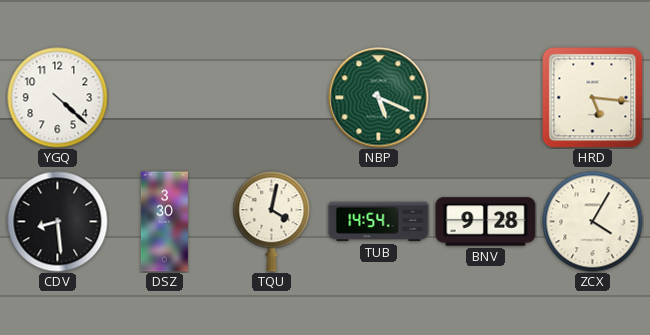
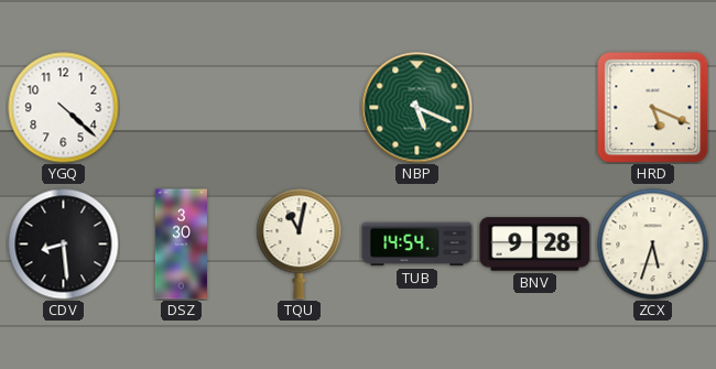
HRD: 5:16 -> 5:19 (652, 107)
TQU: 4:02 -> 11:02 (300, 245)
ZCX: 4:05 -> 5:33 (653, 245)
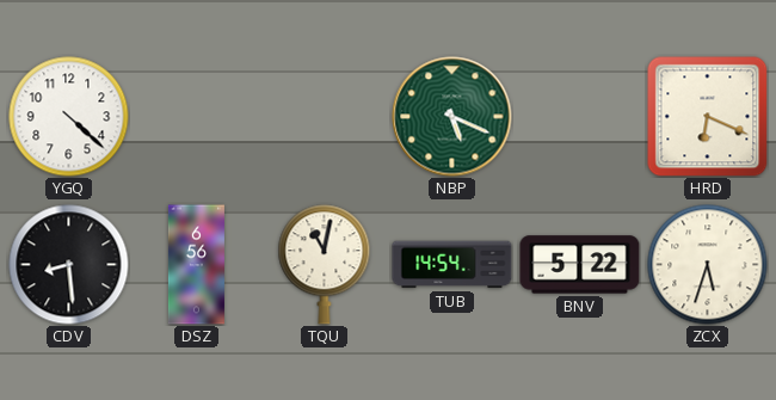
HRD: 5:19 -> 6:19 (707, 116)
DSZ: 3:30 -> 6:56 (196, 265)
BNV: 9:28 -> 5:22 (580, 265)
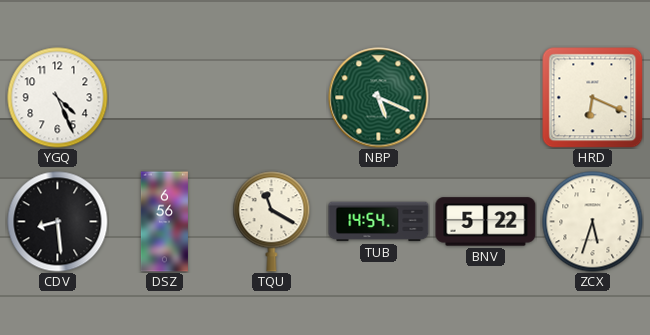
YGQ: 4:22 -> 4:26 (58, 98)
TQU: 11:02 -> 11:20 (272, 222)
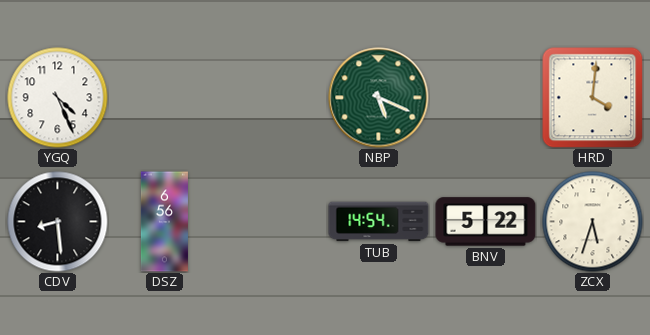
HRD: 6:19 -> 4:01 (592, 97)
TQU: 11:20 -> none (272, 222)
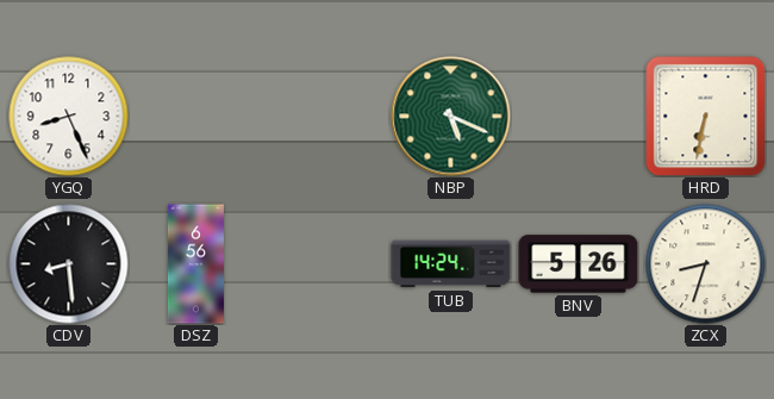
YGQ: 4:26 -> 8:26 (69, 117)
HRD: 4:01 -> 6:32 (705, 116)
TUB: 14:54 -> 14:24 (451, 264)
BNV: 5:22 -> 5:26 (579, 264)
ZCX: 5:33 -> 8:33 (706, 264)
